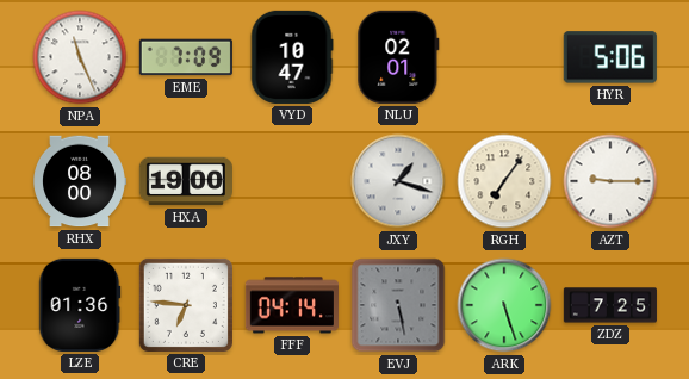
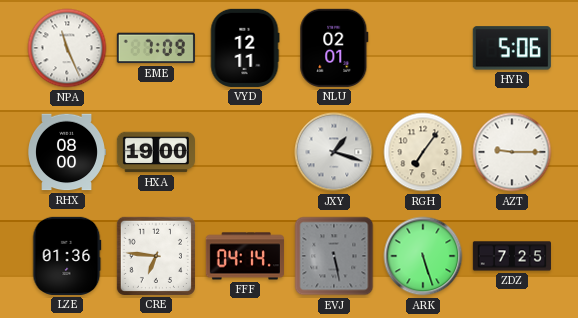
VYD: 10:47 -> 12:11 (245, 48)
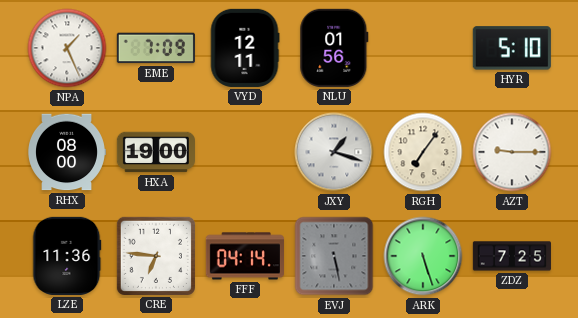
NPA: 11:26 -> 1:26 (67, 48)
NLU: 02:01 -> 01:56 (334, 48)
HYR: 5:06 -> 5:10 (512, 48)
LZE: 01:36 -> 11:36 (67, 256)
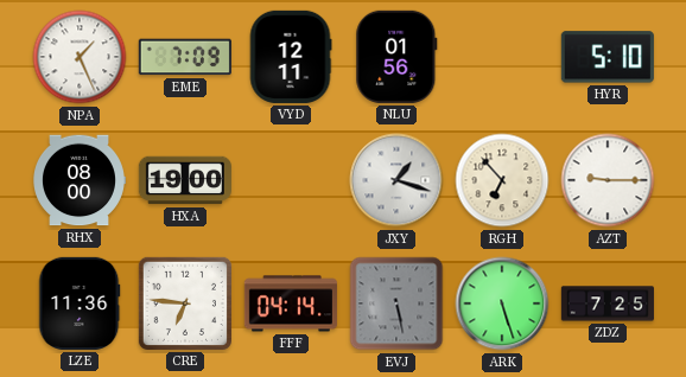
RGH: 7:06 -> 6:53 (502, 180)
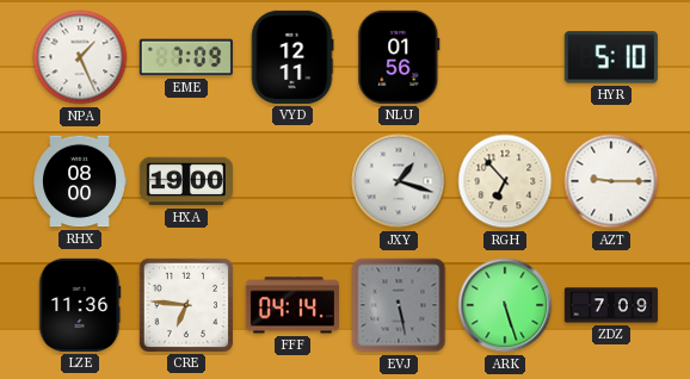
ZDZ: 7:25 -> 7:09 (611, 305)
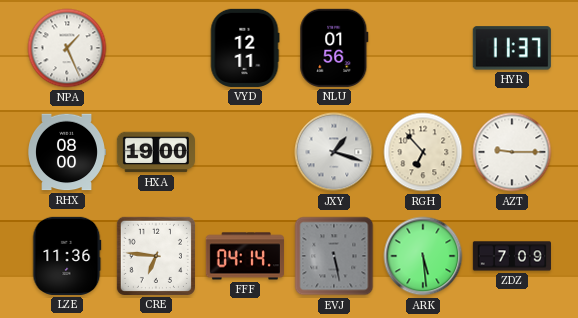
EME: 7:09 -> none (186, 57)
HYR: 5:10 -> 11:37 (512, 48)
ARK: 5:27 -> 5:29 (423, 256)
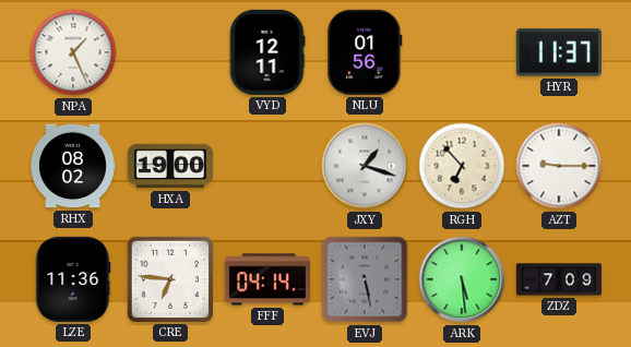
RHX: 08:00 -> 08:02 (73, 166)
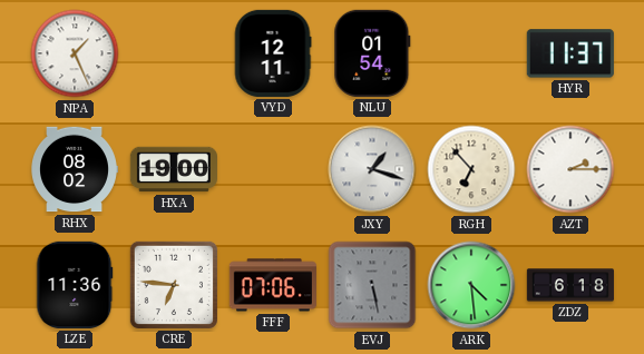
NLU: 01:56 -> 01:54 (372, 53)
AZT: 9:15 -> 2:15 (570, 169)
FFF: 04:14 -> 07:06 (273, 285)
ARK: 5:29 -> 4:29 (471, 285)
ZDZ: 7:09 -> 6:18 (570, 285)
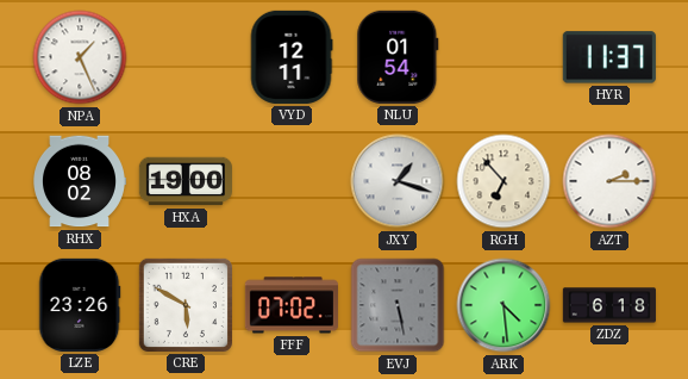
LZE: 11:36 -> 23:26 (80, 305)
CRE: 6:46 -> 5:50 (186, 305)
FFF: 07:06 -> 07:02 (292, 305)
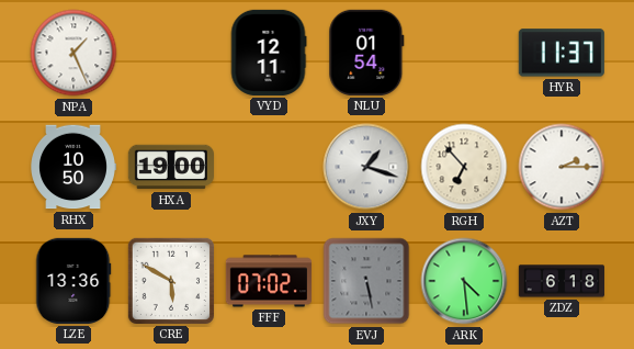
RHX: 08:02 -> 10:50 (73, 167)
LZE: 23:26 -> 13:36 (73, 281)
